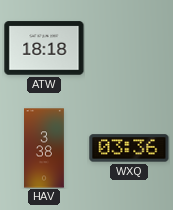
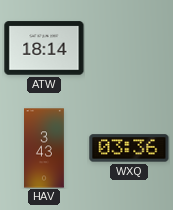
ATW: 18:18 -> 18:14 (44, 48)
HAV: 3:38 -> 3:43 (45, 148)
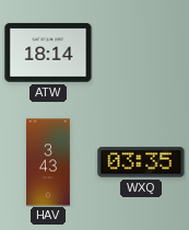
WXQ: 03:36 -> 03:35 (141, 162)
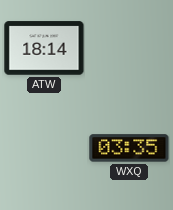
HAV: 3:43 -> none (49, 162)
